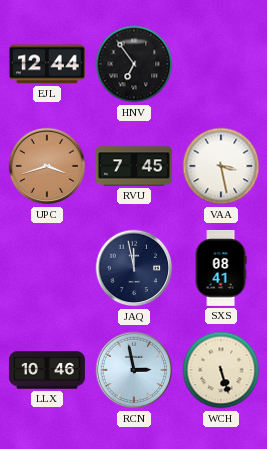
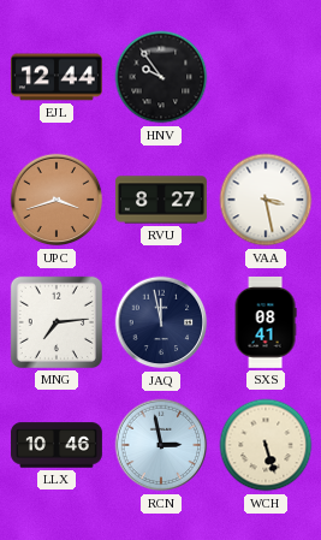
HNV: 6:54 -> 9:54 (161, 77)
RVU: 7:45 -> 8:27 (161, 200)
MNG: none -> 7:14 (57, 322)
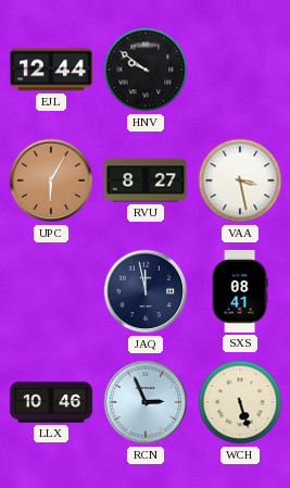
HNV: 9:54 -> 9:51 (146, 70)
UPC: 3:42 -> 6:05 (51, 180)
MNG: 7:14 -> none (57, 322)
RCN: 2:58 -> 2:56 (146, 402)
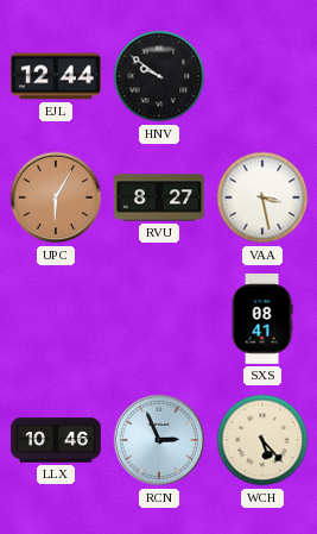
JAQ: 11:58 -> none (146, 291)
WCH: 5:27 -> 5:23 (262, 440)
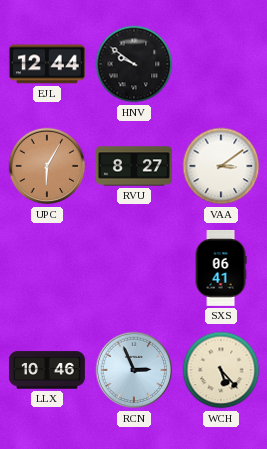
VAA: 3:28 -> 3:09 (221, 166)
SXS: 08:41 -> 06:41 (221, 268)
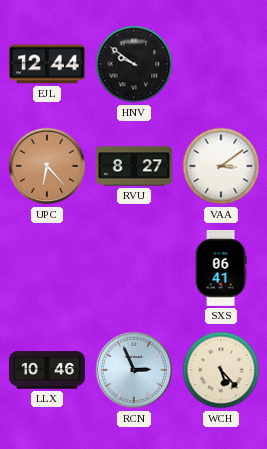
UPC: 6:05 -> 6:23 (47, 166)
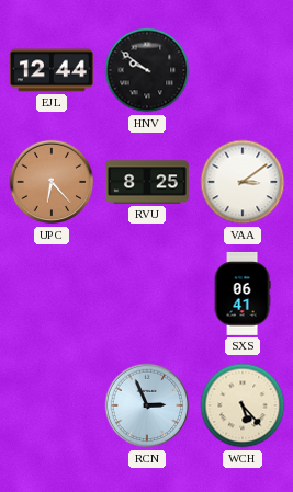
RVU: 8:27 -> 8:25 (147, 182)
LLX: 10:46 -> none (47, 370)
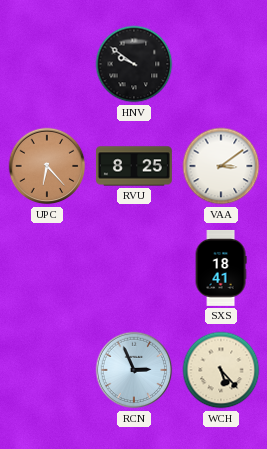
EJL: 12:44 -> none (52, 70)
SXS: 06:41 -> 18:41 (221, 268)
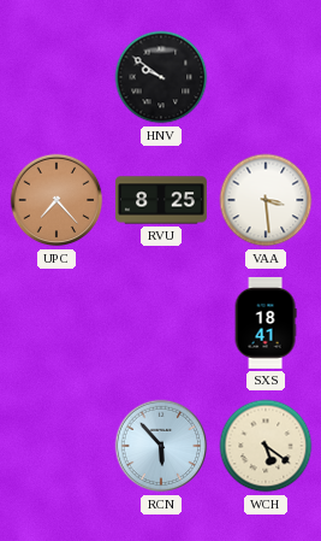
UPC: 6:23 -> 7:23 (57, 200)
VAA: 3:09 -> 3:29 (266, 200)
RCN: 2:56 -> 5:53 (161, 446)
WCH: 5:23 -> 5:21 (266, 446)
